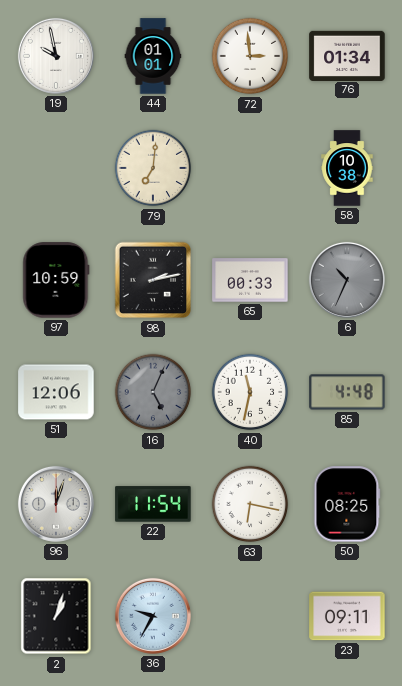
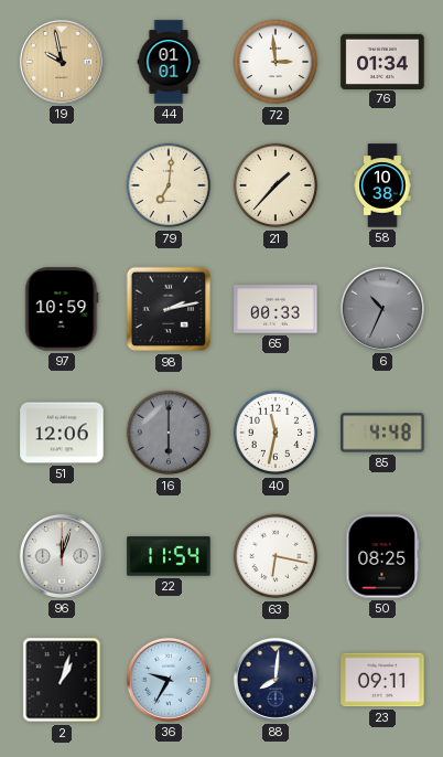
19 dial: white -> champagne (62, 62)
21: none -> 1:37 (275, 185)
16: 5:04 -> 6:00 (169, 433)
88: none -> 8:01 (275, 680)
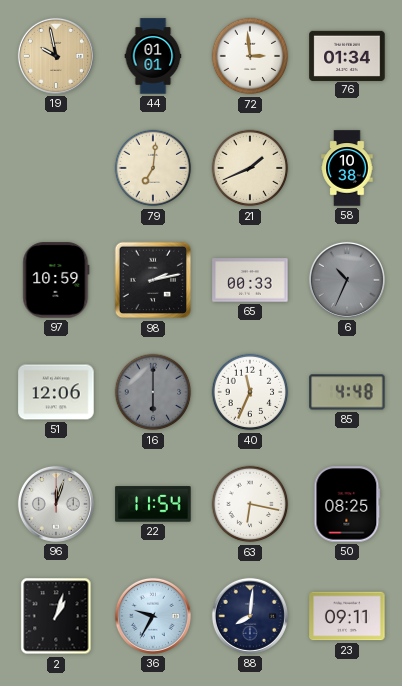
21: 1:37 -> 1:41 (250, 168)
40: 11:32 -> 11:34 (250, 392)
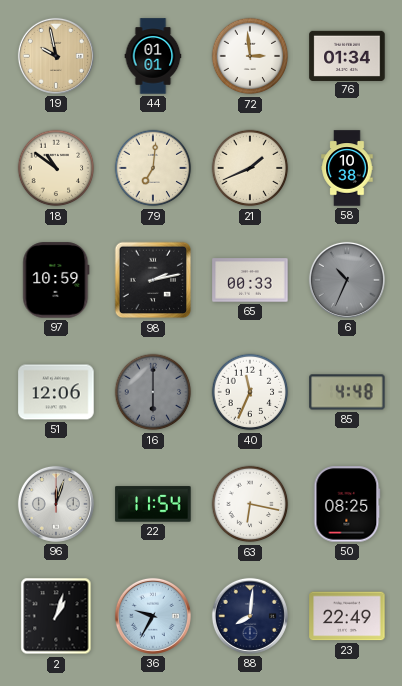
18: none -> 10:51 (56, 168)
23: 09:11 -> 22:49 (347, 616)
